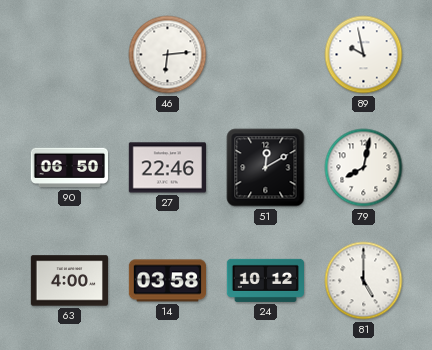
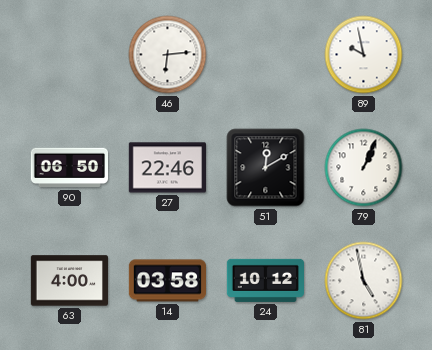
79: 8:02 -> 1:04 (364, 168)
81: 5:00 -> 4:58 (364, 281)
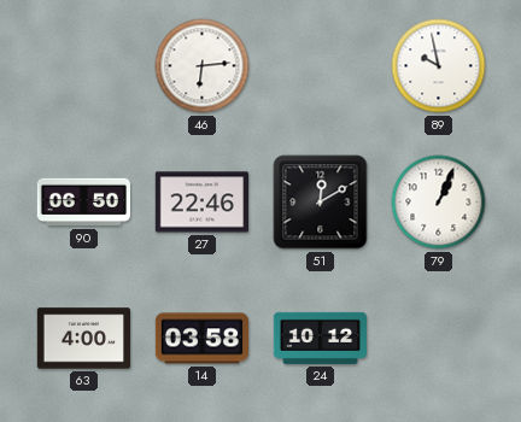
81: 4:58 -> none (364, 281)
